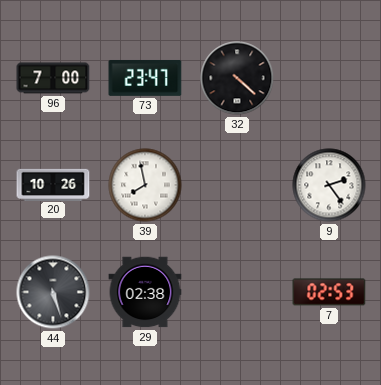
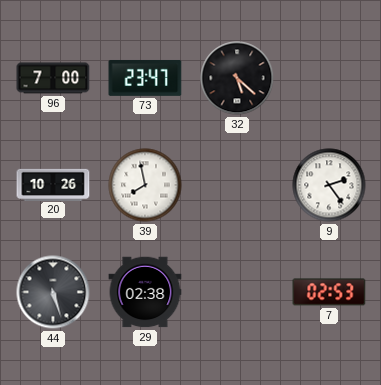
32: 4:22 -> 5:22 (237, 78)
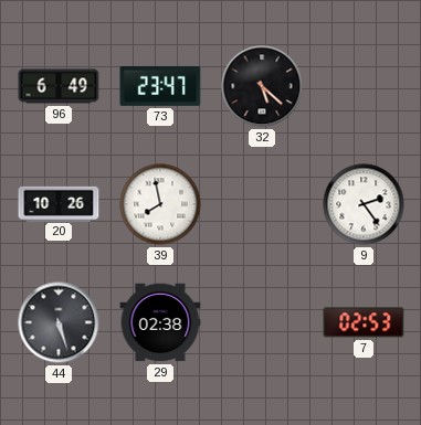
96: 7:00 -> 6:49 (59, 86)
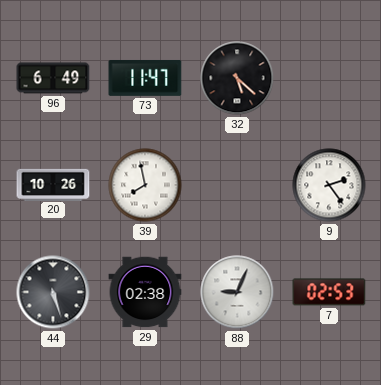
73: 23:47 -> 11:47 (145, 78)
88: none -> 9:04 (237, 292)
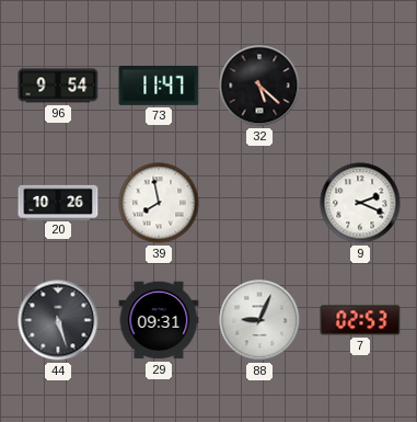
96: 6:49 -> 9:54 (58, 85)
9: 2:24 -> 2:19 (360, 203)
29: 02:38 -> 09:31 (159, 320)
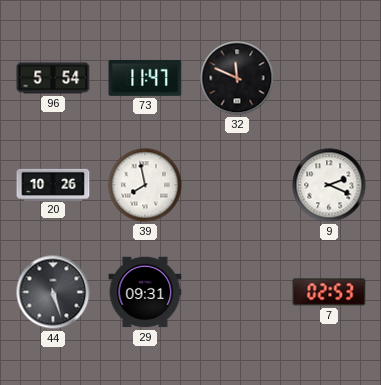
96: 9:54 -> 5:54 (53, 78)
32: 5:22 -> 11:49 (237, 78)
88: 9:04 -> none (259, 320)
